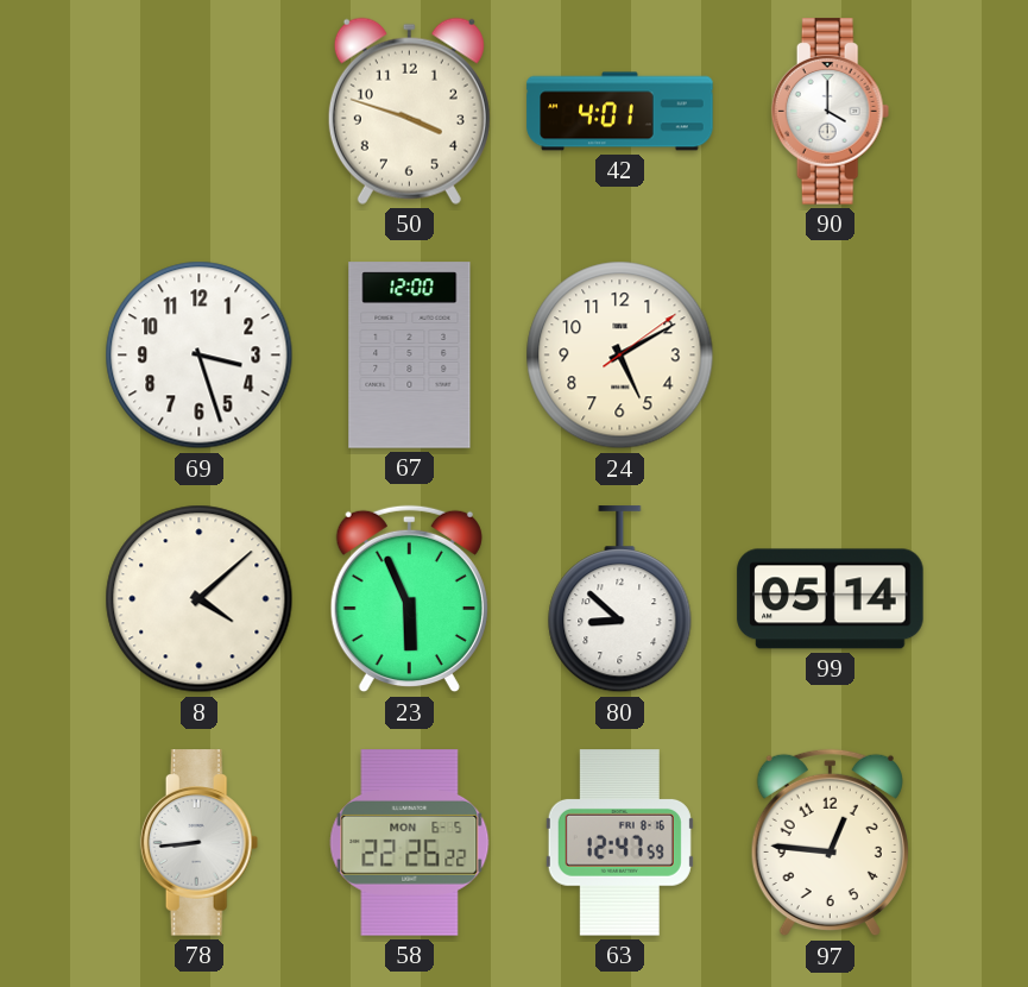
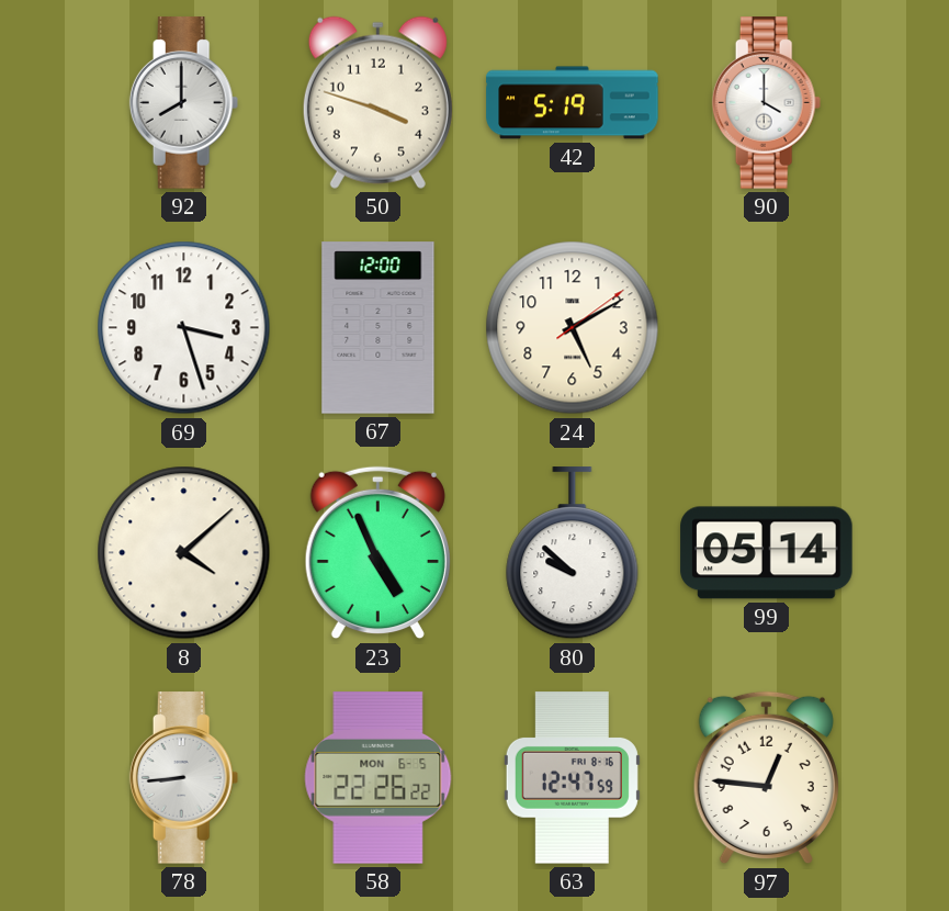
92: none -> 8:00 (184, 103)
42: 4:01 -> 5:19 (573, 103)
23: 5:56 -> 4:56 (377, 553)
80: 8:52 -> 9:52 (573, 553)
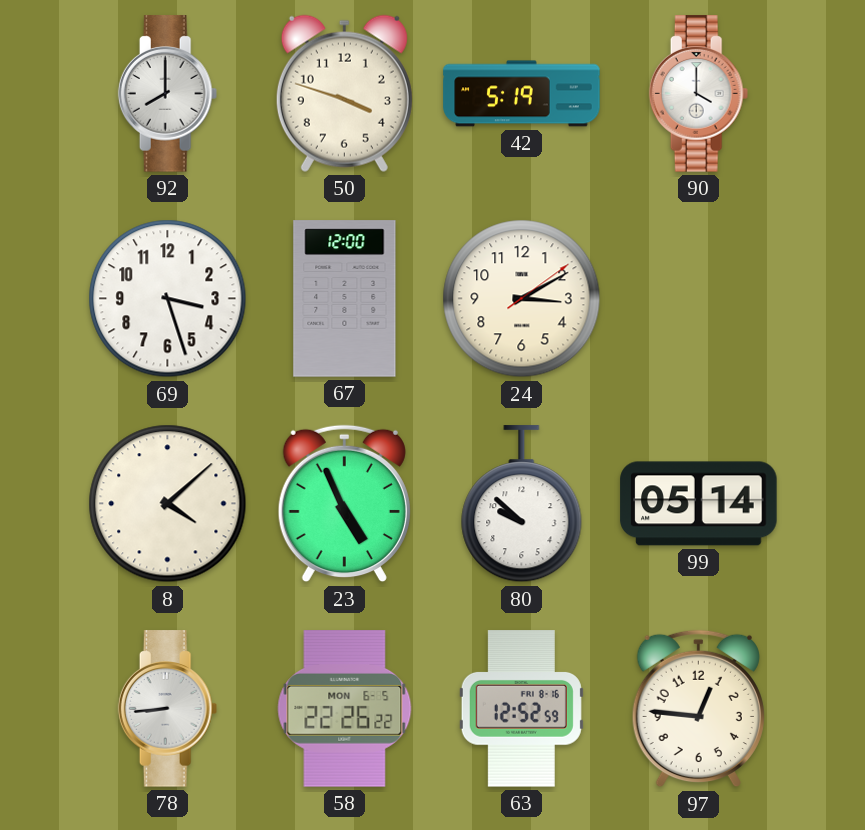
24: 5:10 -> 3:10 (522, 299)
63: 12:47 -> 12:52 (521, 709)
